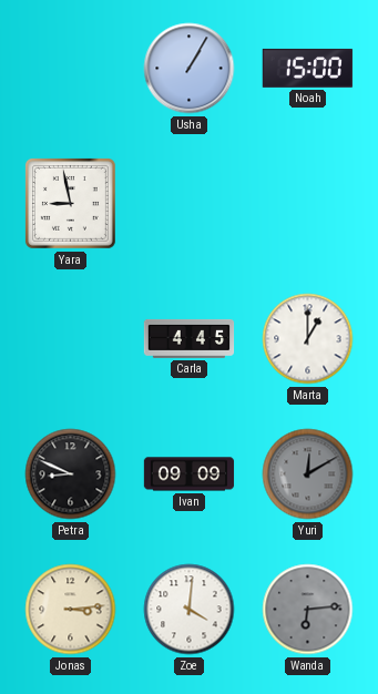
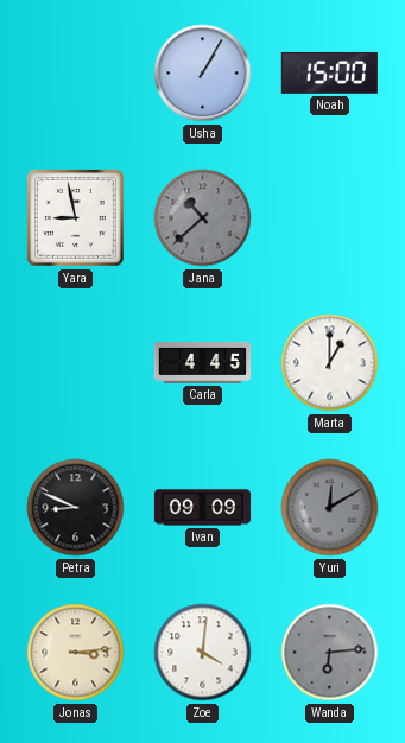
Jana: none -> 10:38 (203, 218)
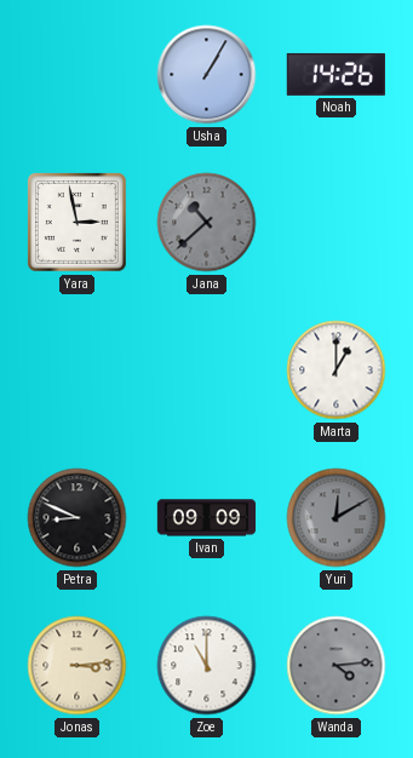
Noah: 15:00 -> 14:26 (335, 74)
Yara: 8:58 -> 2:58 (76, 222)
Carla: 4:45 -> none (203, 362)
Zoe: 4:01 -> 11:00 (207, 666)
Wanda: 6:14 -> 4:14 (337, 666)
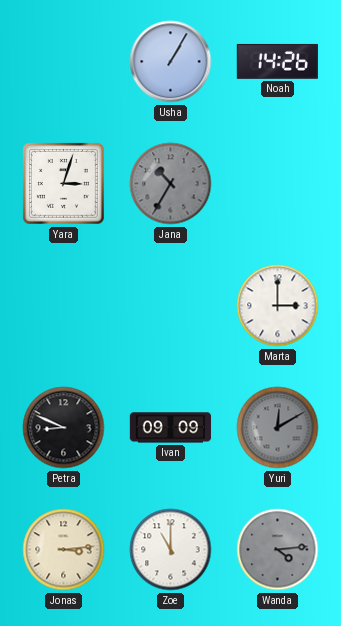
Yara: 2:58 -> 3:03 (63, 183)
Jana: 10:38 -> 10:35 (171, 184)
Marta: 1:00 -> 3:00 (278, 306)
